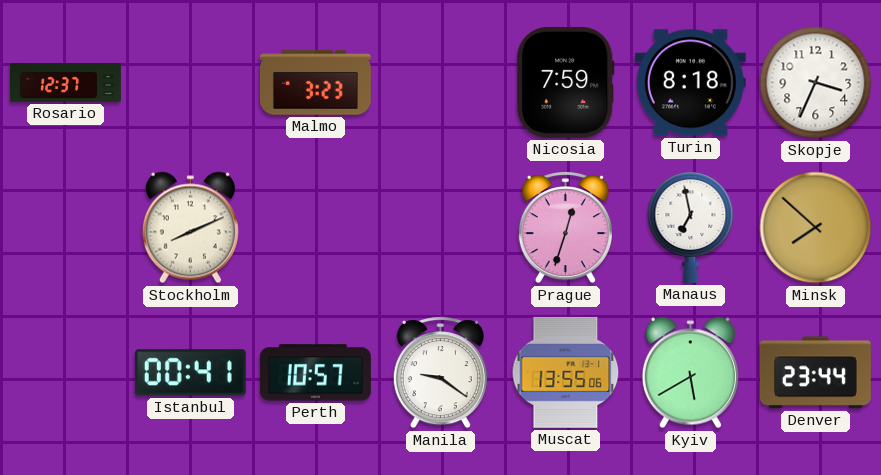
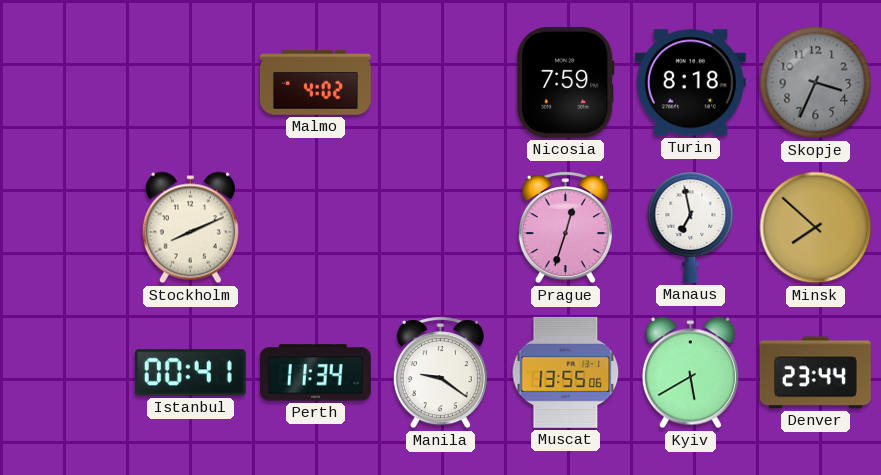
Rosario: 12:37 -> none (66, 83)
Malmo: 3:23 -> 4:02 (315, 83)
Skopje dial: white -> grey (816, 83)
Perth: 10:57 -> 11:34 (315, 373)
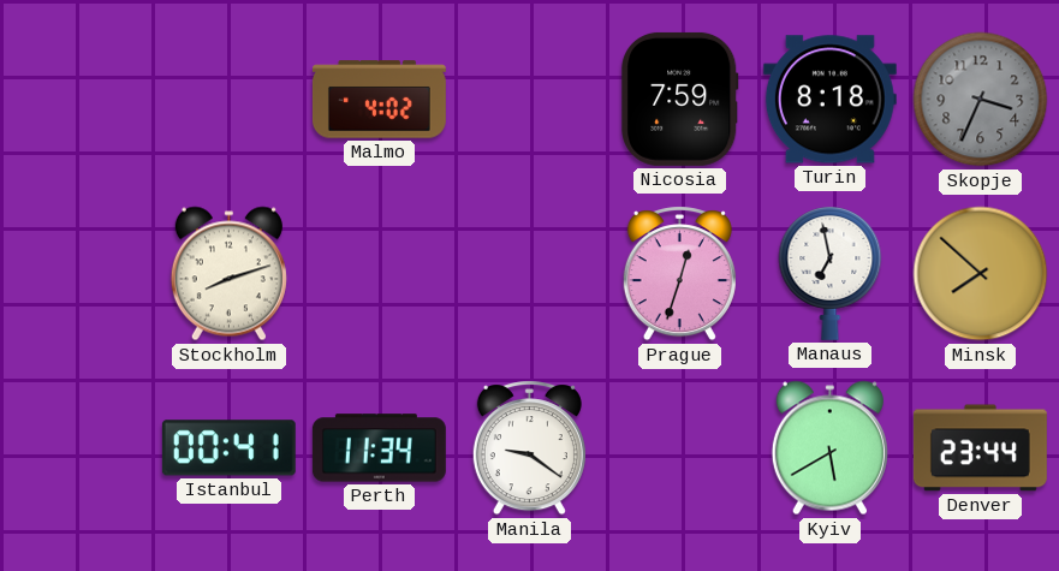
Stockholm: 8:11 -> 8:12 (228, 274)
Muscat: 13:55 -> none (566, 372)
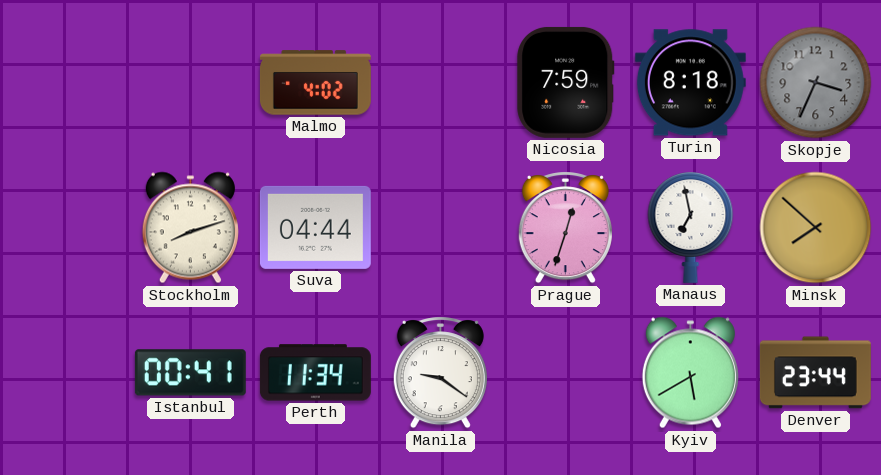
Suva: none -> 04:44 (315, 227)
